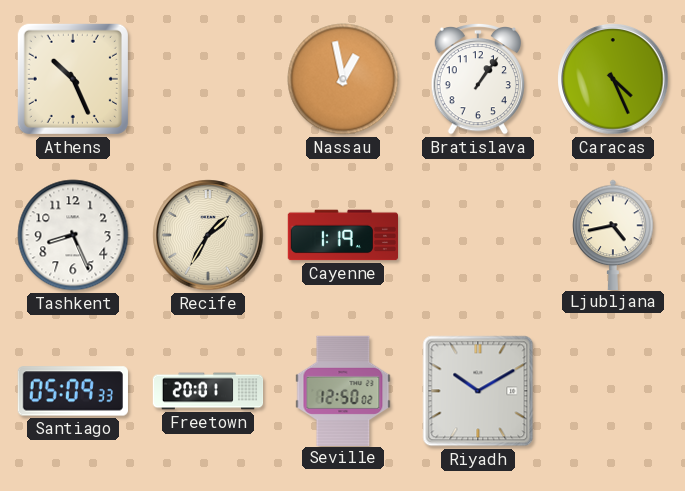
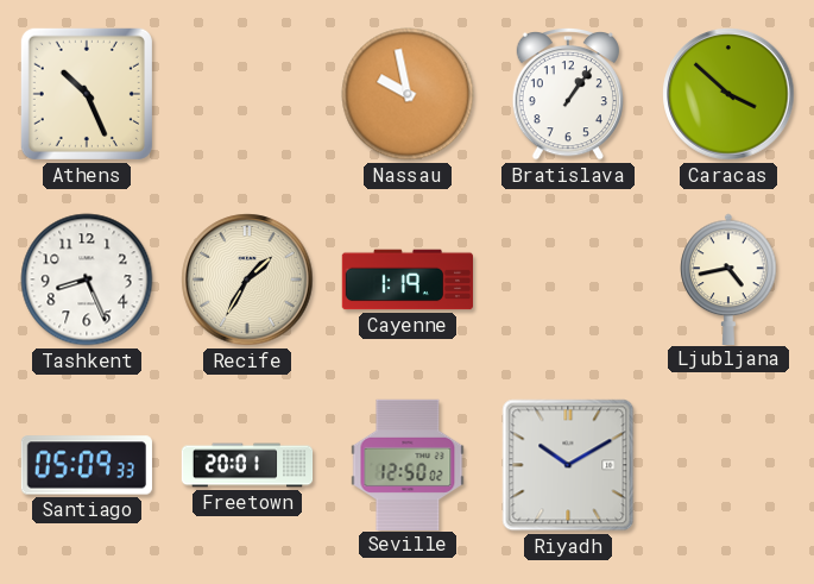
Nassau: 12:58 -> 9:58 (408, 94)
Caracas: 4:26 -> 3:52 (728, 94)
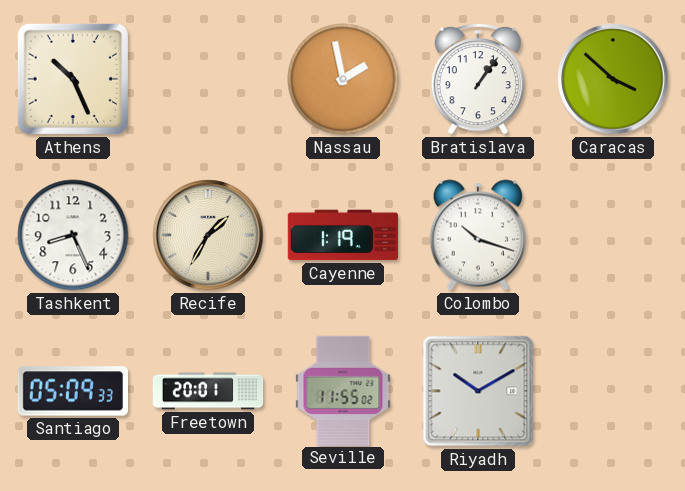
Nassau: 9:58 -> 1:58 (343, 79)
Colombo: none -> 10:18 (478, 235)
Ljubljana: 4:43 -> none (728, 278)
Seville: 12:50 -> 11:55 (343, 390)
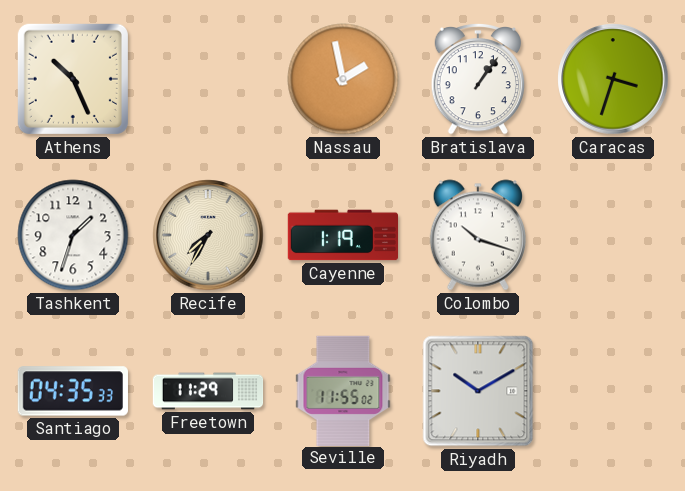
Caracas: 3:52 -> 3:33 (613, 79)
Tashkent: 8:26 -> 1:33 (73, 235)
Recife: 1:35 -> 7:35 (208, 235)
Santiago: 05:09 -> 04:35 (73, 391)
Freetown: 20:01 -> 11:29 (208, 391)
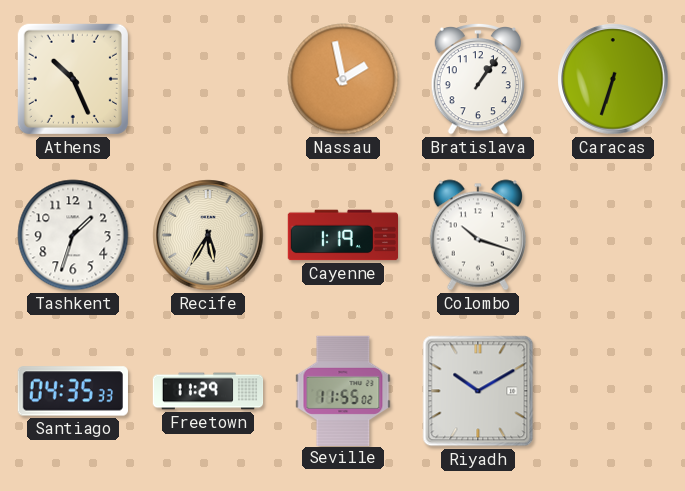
Caracas: 3:33 -> 6:33 (613, 79)
Recife: 7:35 -> 5:35 (208, 235)
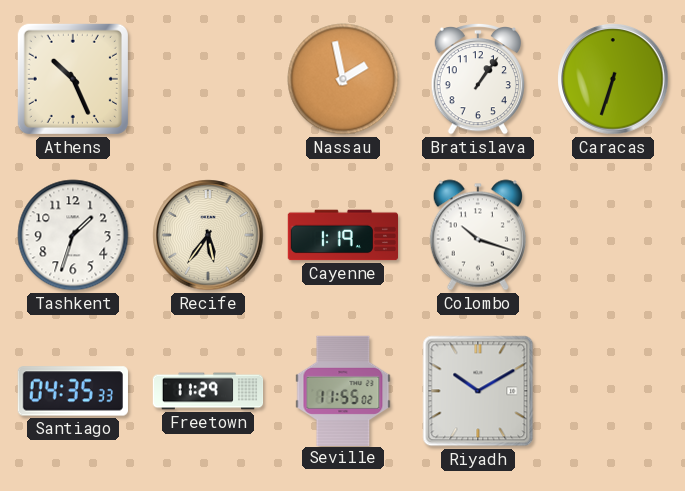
Recife: 5:35 -> 5:36 (208, 235)
